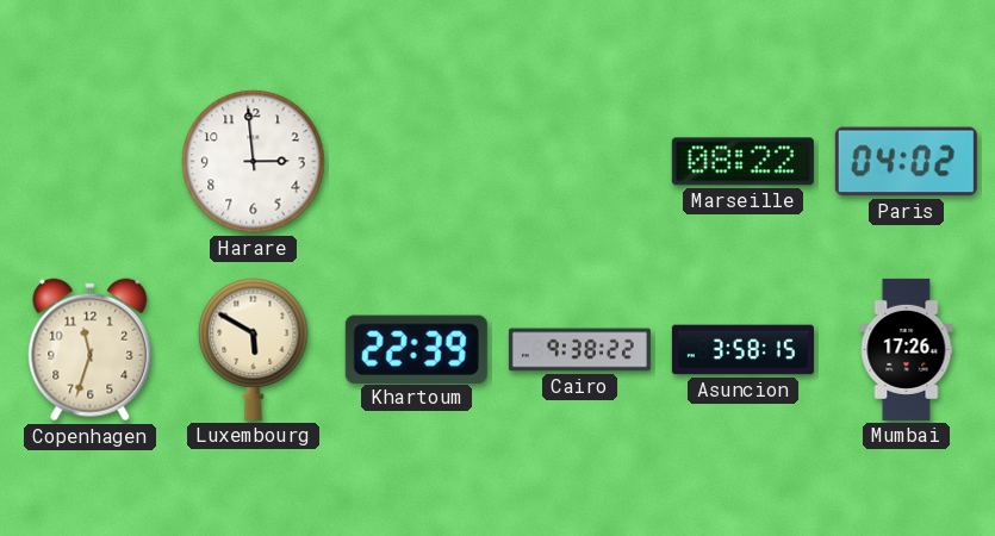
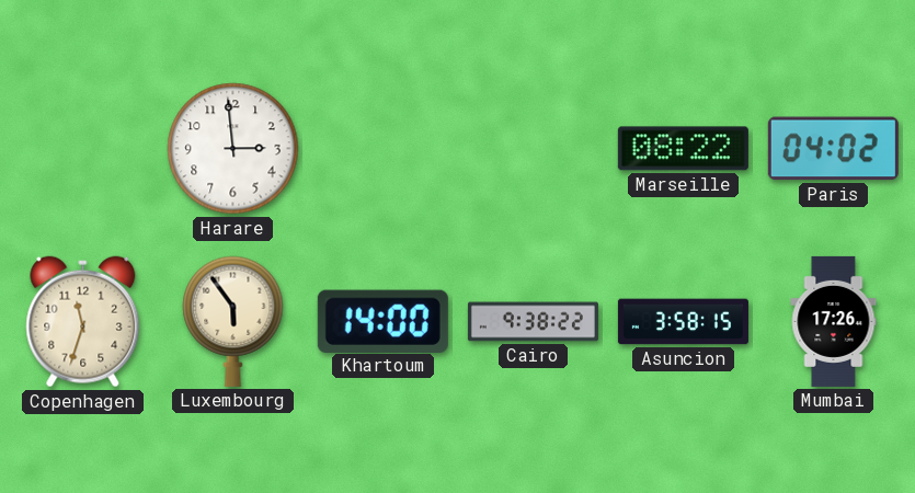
Luxembourg: 5:50 -> 5:54 (233, 321)
Khartoum: 22:39 -> 14:00 (382, 321)
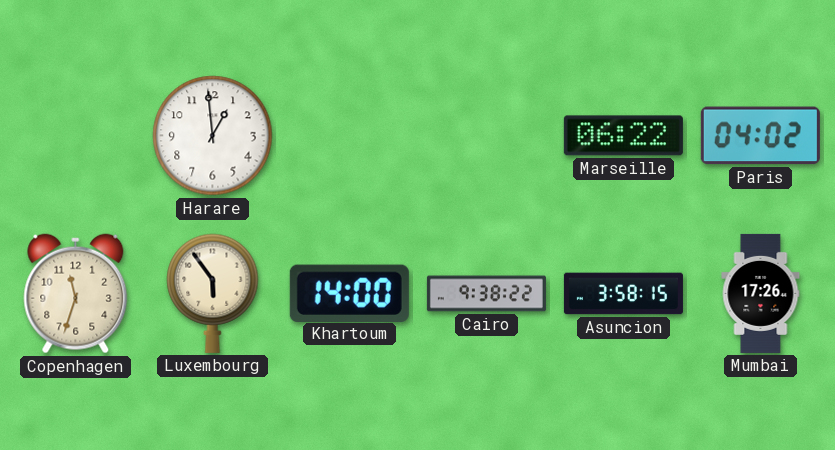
Harare: 2:59 -> 12:59 (213, 136)
Marseille: 08:22 -> 06:22 (623, 136)
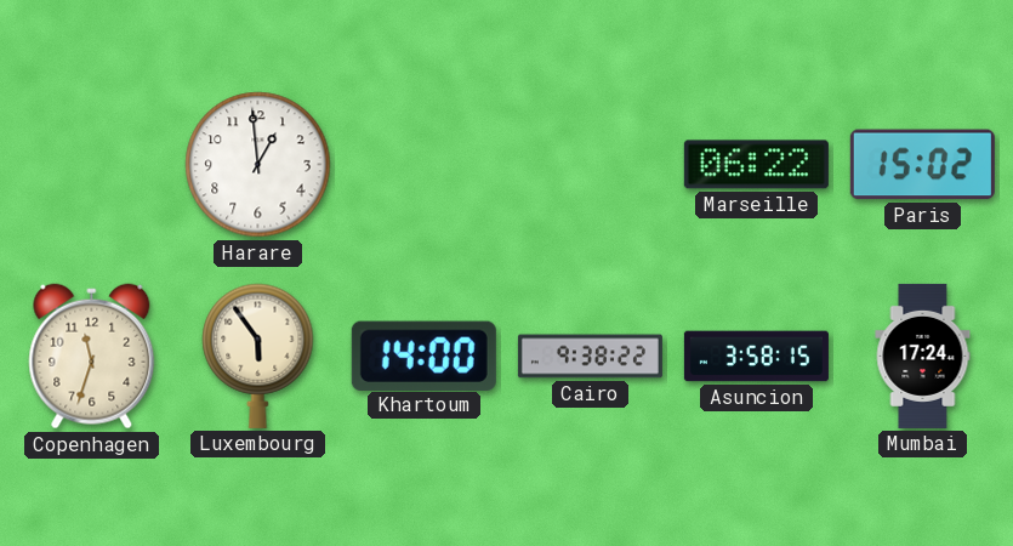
Paris: 04:02 -> 15:02 (922, 165)
Mumbai: 17:26 -> 17:24 (923, 356)
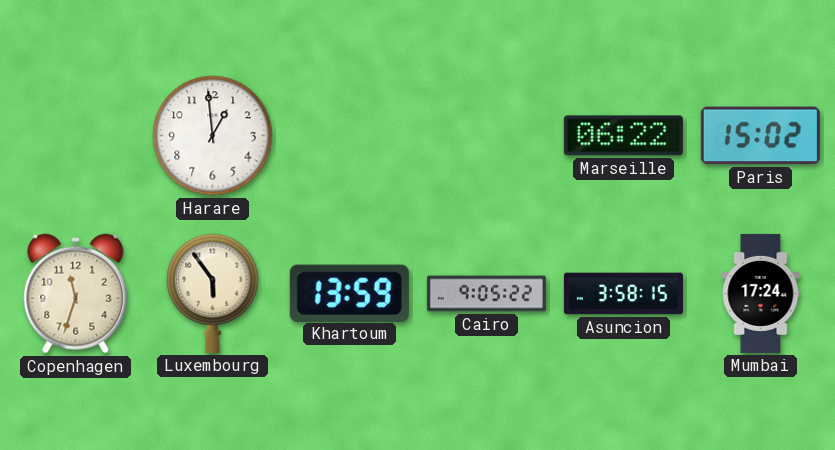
Khartoum: 14:00 -> 13:59 (349, 293)
Cairo: 9:38 -> 9:05 (486, 294)
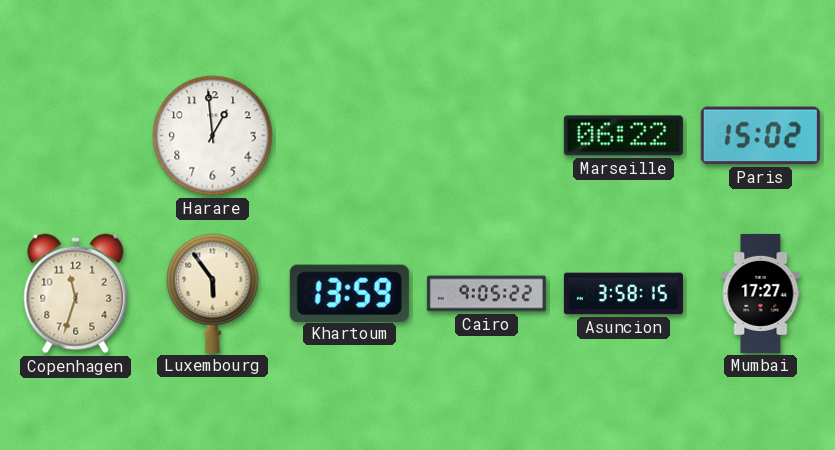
Mumbai: 17:24 -> 17:27 (761, 293)
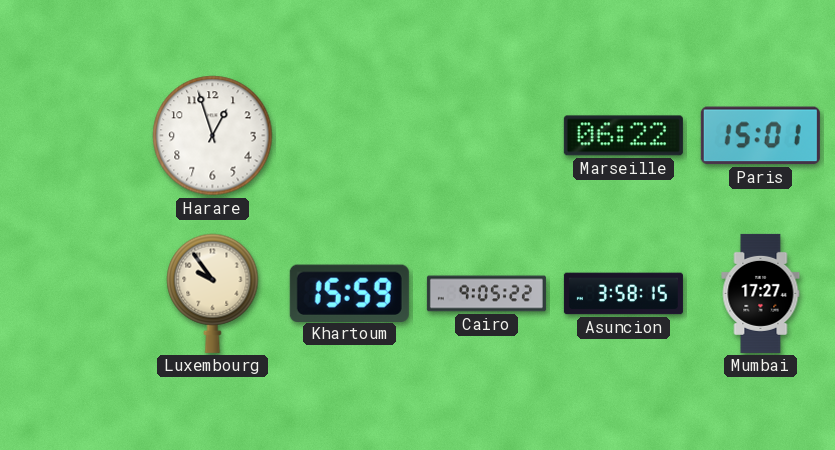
Harare: 12:59 -> 12:57 (213, 136)
Paris: 15:02 -> 15:01 (760, 136)
Copenhagen: 11:33 -> none (76, 294)
Luxembourg: 5:54 -> 9:54 (213, 293)
Khartoum: 13:59 -> 15:59 (349, 293)
